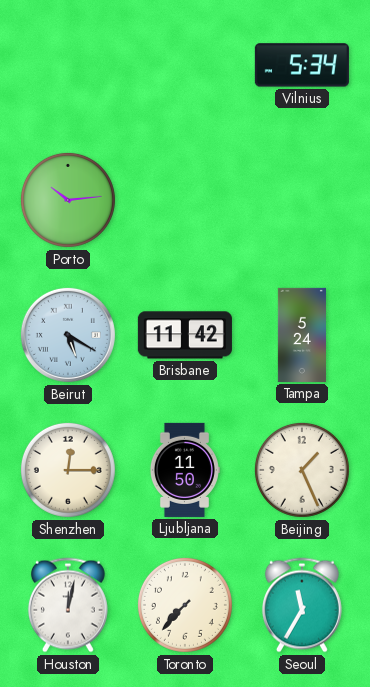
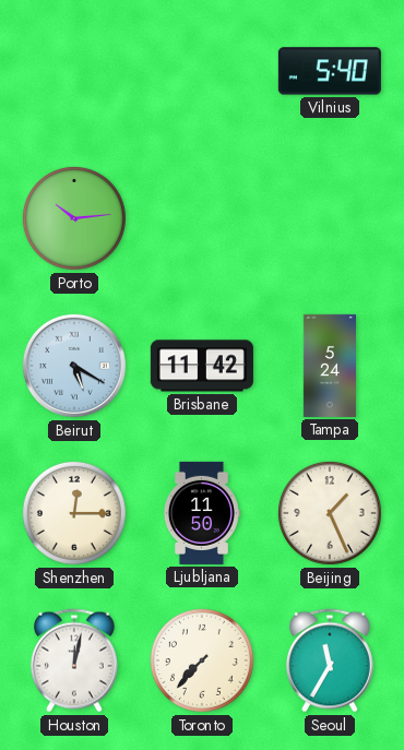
Vilnius: 5:34 -> 5:40 (330, 71)
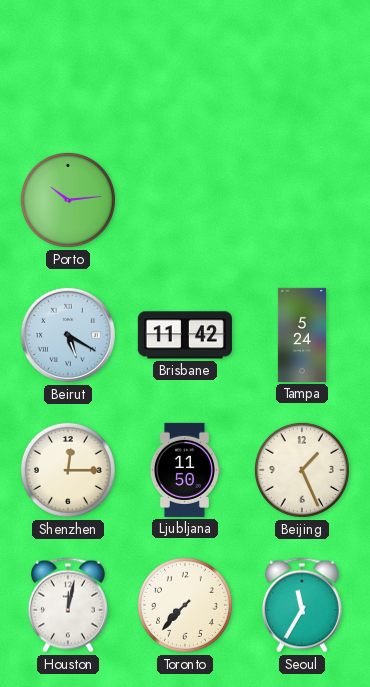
Vilnius: 5:40 -> none (330, 71)
